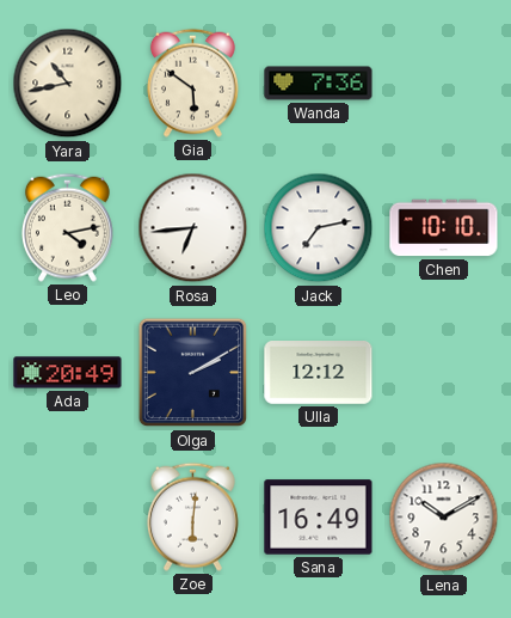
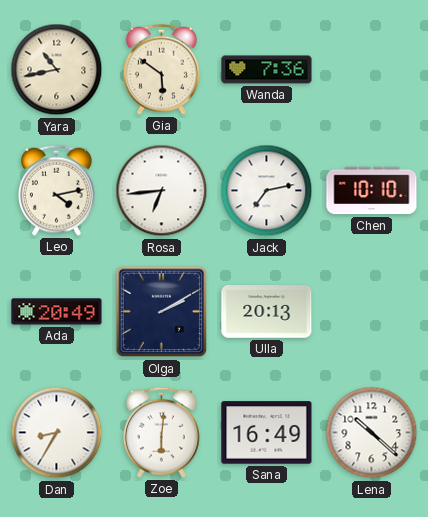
Ulla: 12:12 -> 20:13 (267, 312)
Dan: none -> 8:35 (57, 433)
Lena: 10:10 -> 10:22 (372, 433)
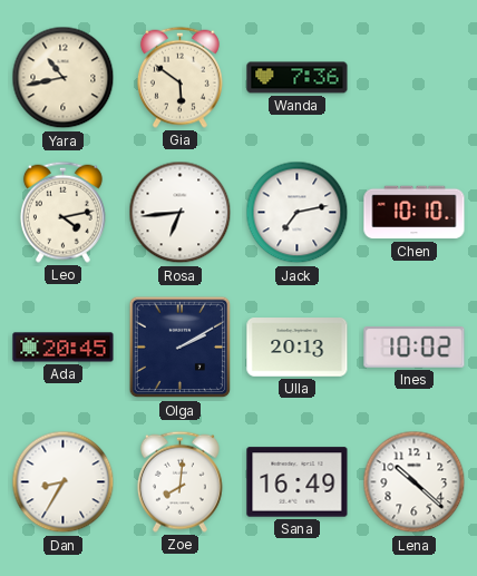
Ada: 20:49 -> 20:45 (64, 348)
Ines: none -> 10:02 (415, 348)
Zoe: 6:01 -> 8:01 (179, 481)
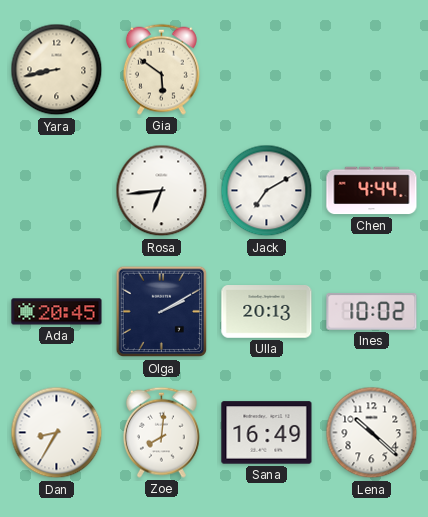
Yara: 10:43 -> 8:43 (57, 70)
Wanda: 7:36 -> none (298, 78)
Leo: 4:13 -> none (62, 212)
Jack: 7:13 -> 7:10 (267, 191)
Chen: 10:10 -> 4:44 (372, 191)
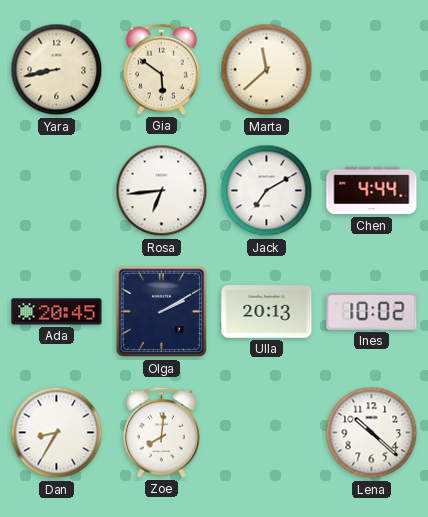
Marta: none -> 11:38 (267, 70)
Sana: 16:49 -> none (267, 433)
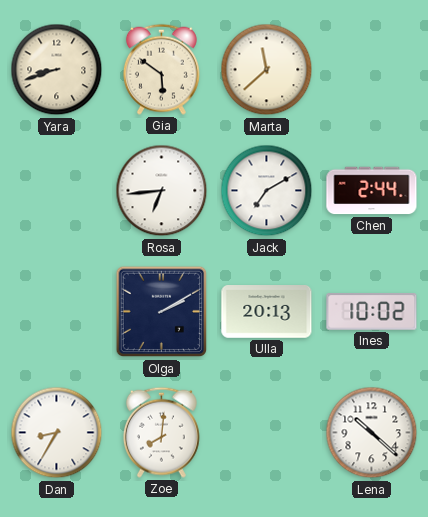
Yara: 8:43 -> 8:42 (57, 70)
Chen: 4:44 -> 2:44 (372, 191)
Ada: 20:45 -> none (57, 312)
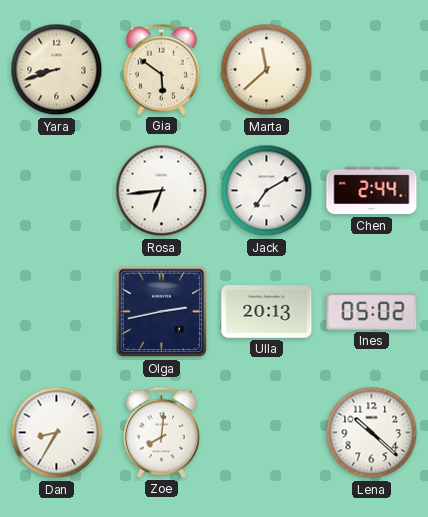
Olga: 2:10 -> 2:43 (162, 312)
Ines: 10:02 -> 05:02 (372, 312)
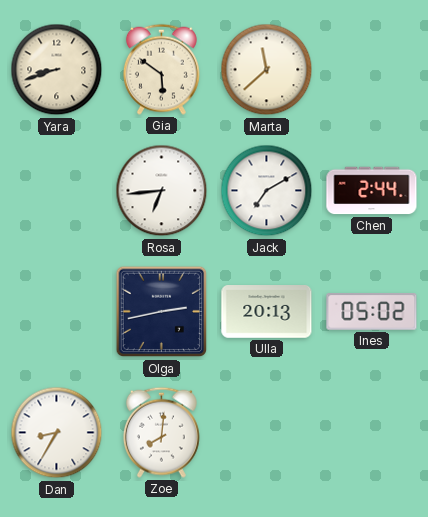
Lena: 10:22 -> none (372, 433)
